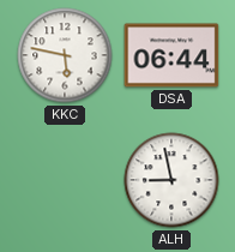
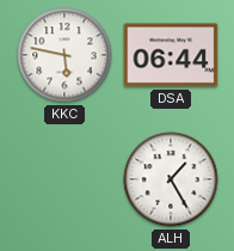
ALH: 8:58 -> 1:25 (171, 179)
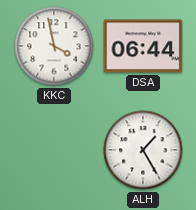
KKC: 5:47 -> 3:58 (54, 46)
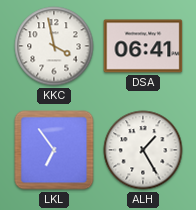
DSA: 06:44 -> 06:41 (143, 46)
LKL: none -> 6:54 (54, 150)
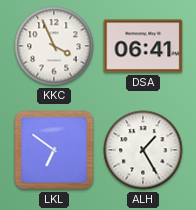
KKC: 3:58 -> 3:56 (54, 46)
LKL: 6:54 -> 6:51 (54, 150)
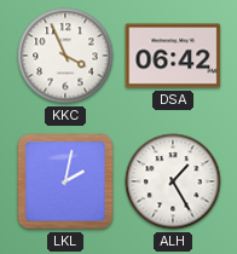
DSA: 06:41 -> 06:42 (173, 56)
LKL: 6:51 -> 2:02 (65, 181)
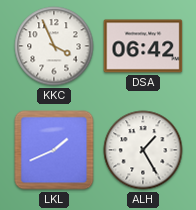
LKL: 2:02 -> 1:41 (54, 150)
